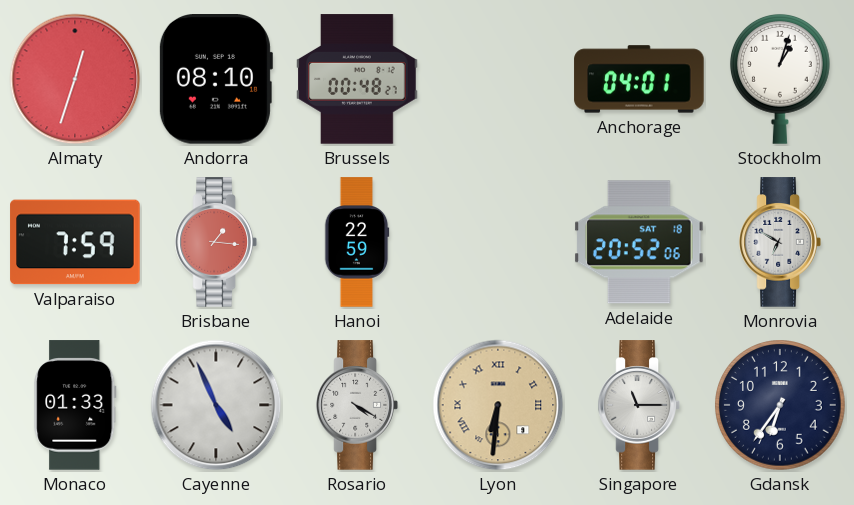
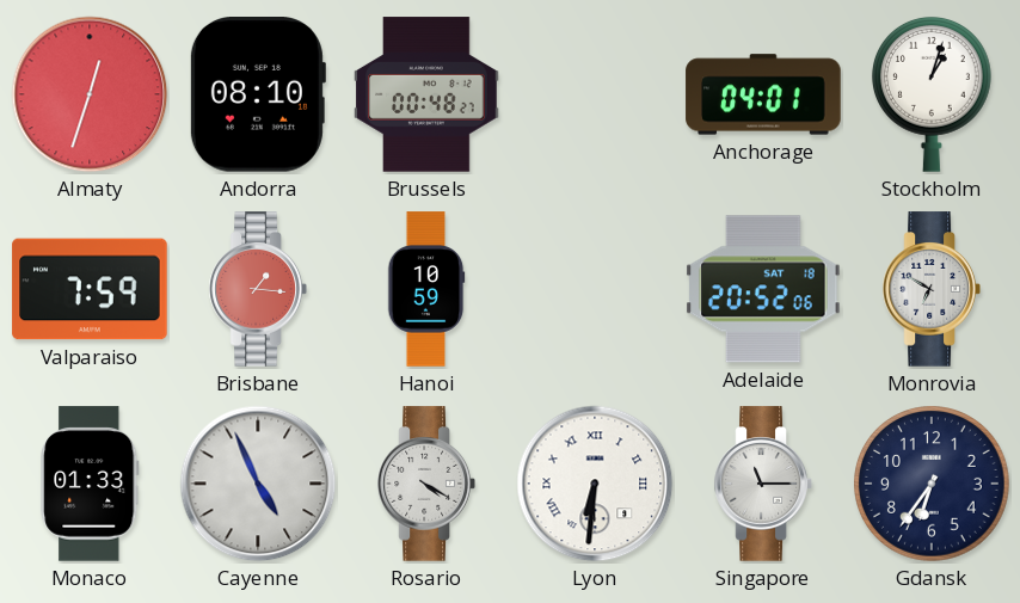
Hanoi: 22:59 -> 10:59 (426, 289)
Lyon dial: champagne -> white (595, 484)
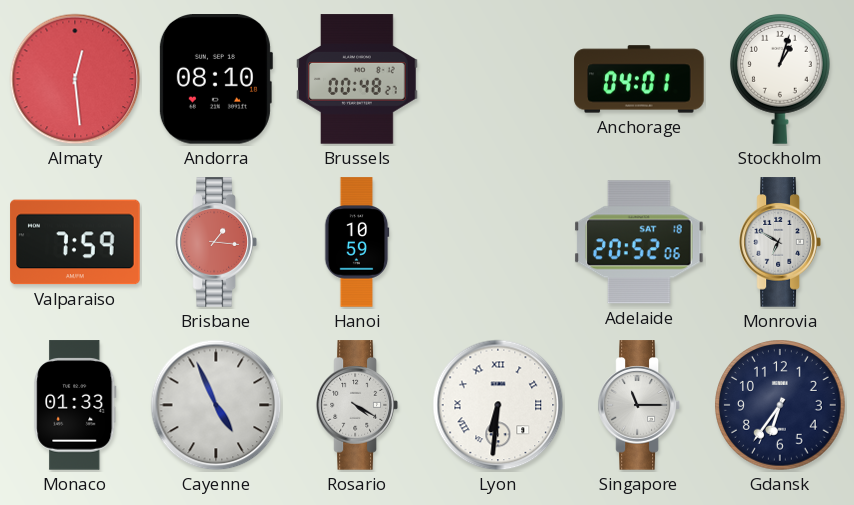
Almaty: 12:33 -> 12:29 (75, 79)
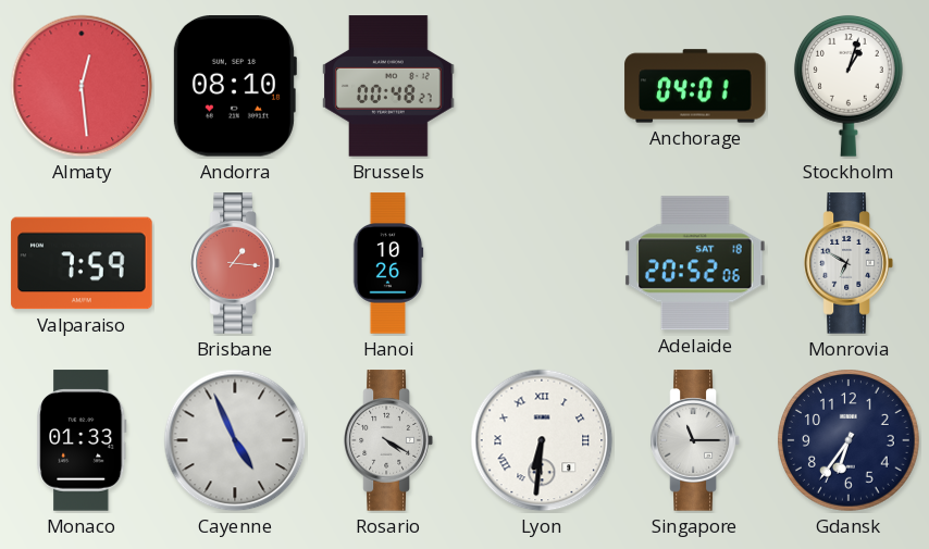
Hanoi: 10:59 -> 10:26 (388, 263)
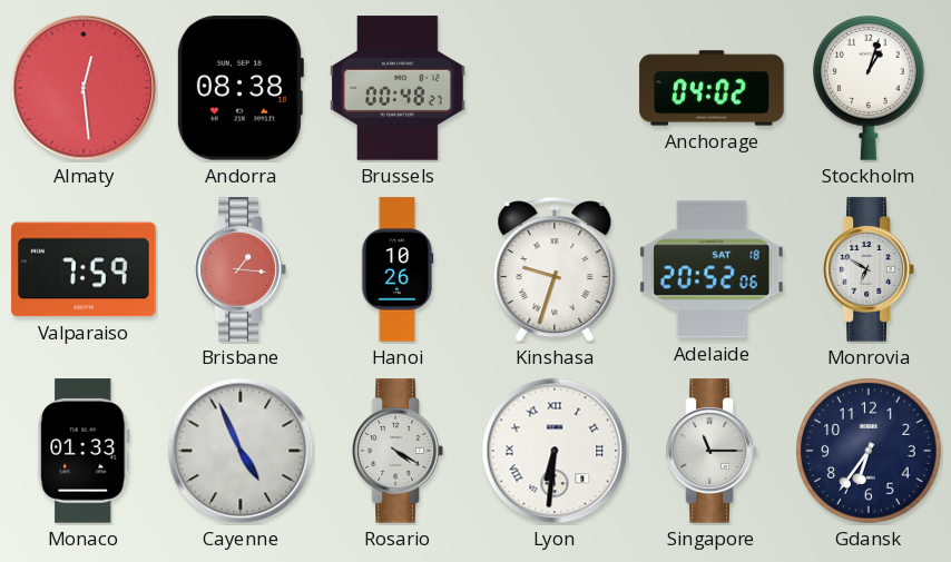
Andorra: 08:10 -> 08:38 (239, 89)
Anchorage: 04:01 -> 04:02 (712, 88)
Kinshasa: none -> 9:33 (555, 269)
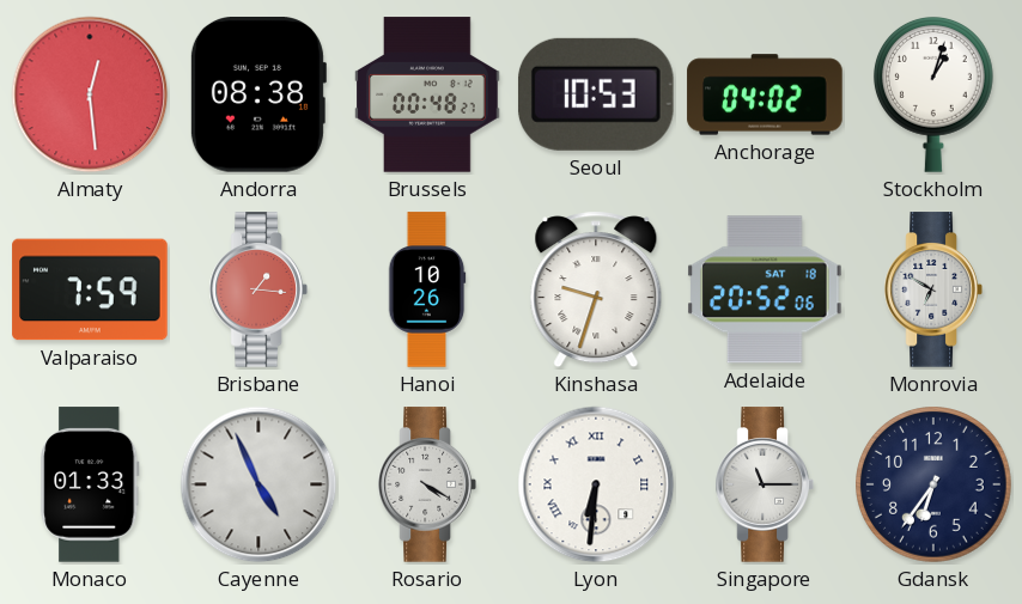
Seoul: none -> 10:53 (596, 94)
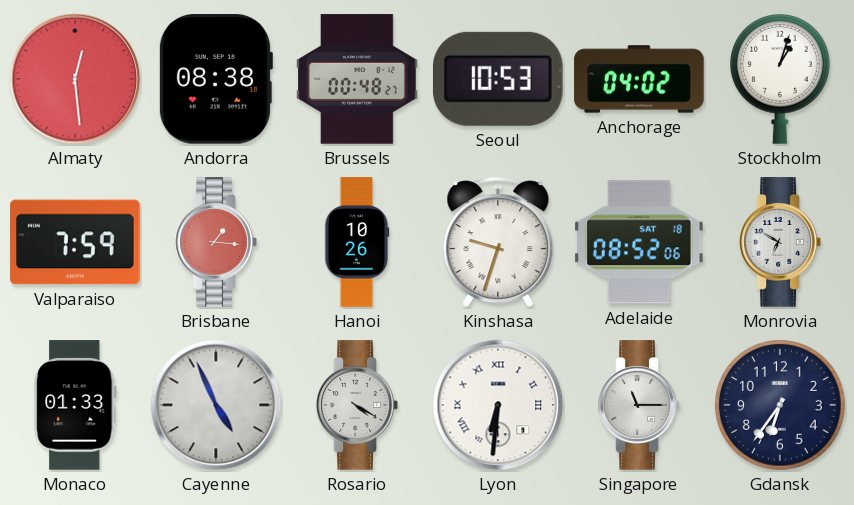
Adelaide: 20:52 -> 08:52 (640, 242)
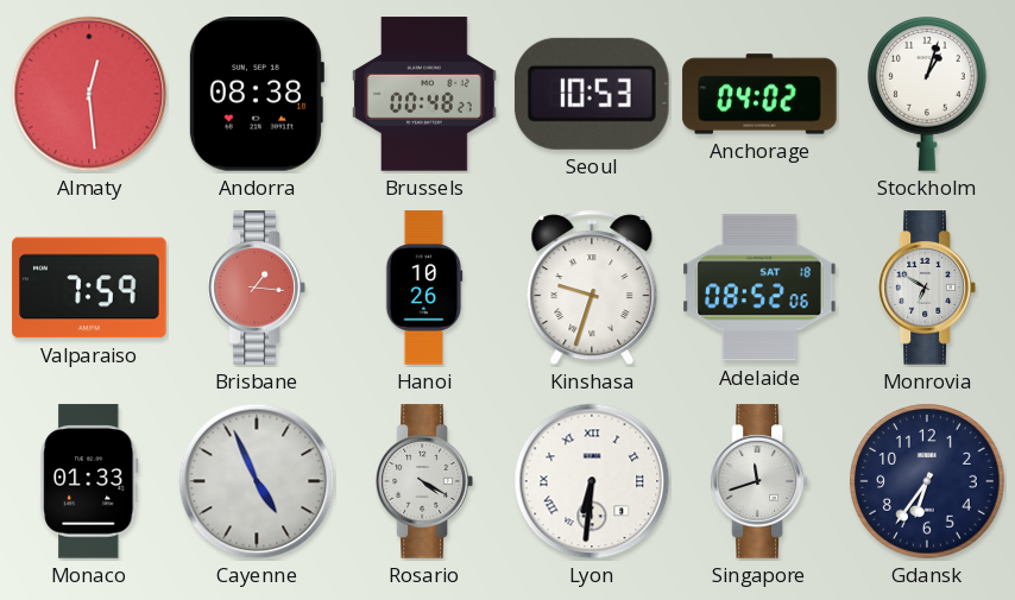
Singapore: 11:15 -> 11:42 (759, 481)
